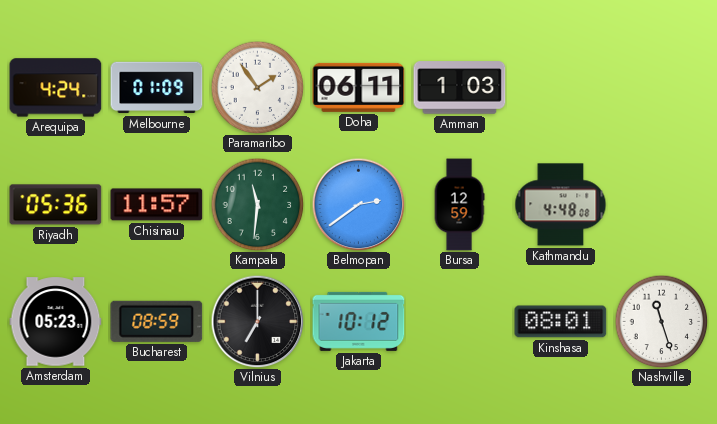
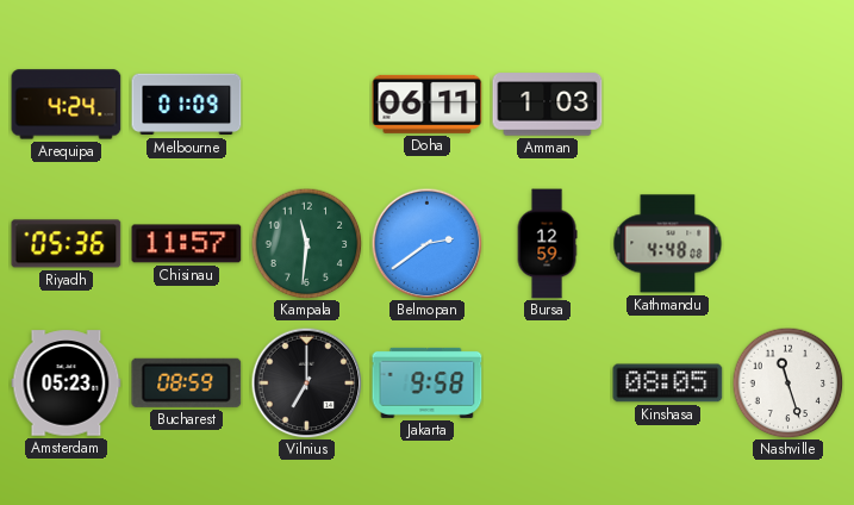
Paramaribo: 1:54 -> none (257, 87)
Jakarta: 10:12 -> 9:58 (428, 382)
Kinshasa: 08:01 -> 08:05 (668, 384)
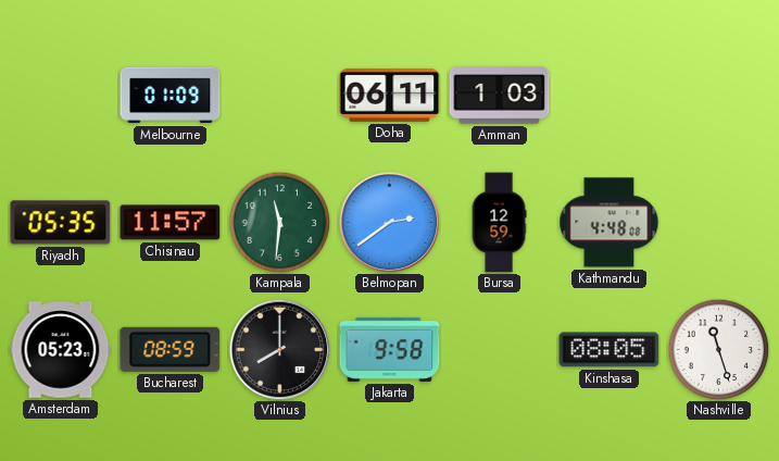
Arequipa: 4:24 -> none (67, 105)
Riyadh: 05:36 -> 05:35 (61, 223)
Vilnius: 7:00 -> 8:00 (279, 349)
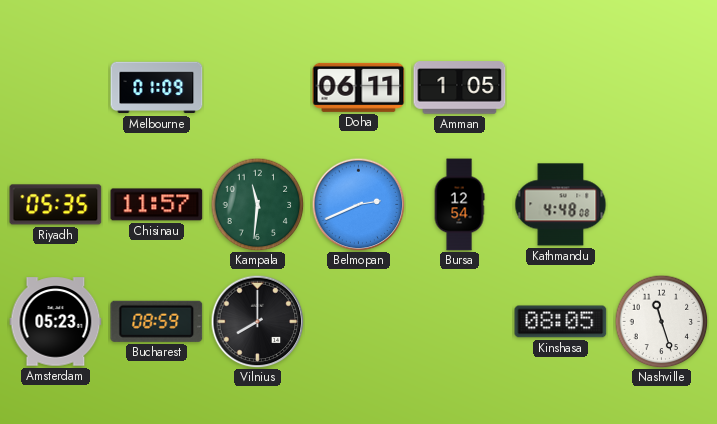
Amman: 1:03 -> 1:05 (460, 88)
Belmopan: 2:39 -> 2:41 (358, 204)
Bursa: 12:59 -> 12:54 (459, 205)
Jakarta: 9:58 -> none (390, 349)
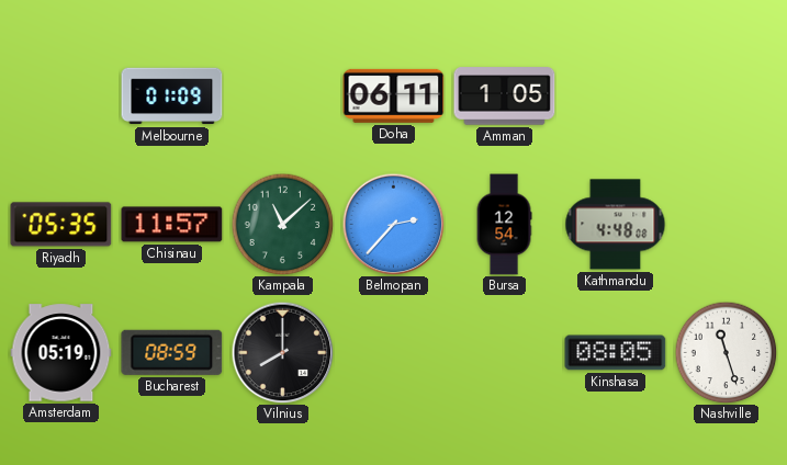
Kampala: 11:31 -> 11:08 (282, 224)
Belmopan: 2:41 -> 2:37 (393, 224)
Amsterdam: 05:23 -> 05:19 (61, 353)
